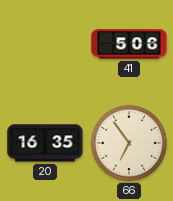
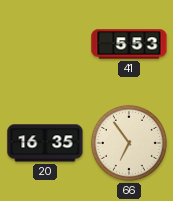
41: 5:06 -> 5:53 (129, 44)
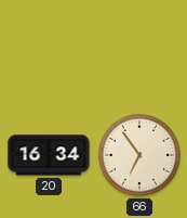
41: 5:53 -> none (129, 44)
20: 16:35 -> 16:34 (49, 155)
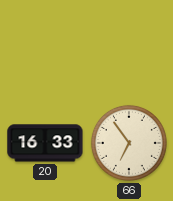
20: 16:34 -> 16:33 (45, 143)
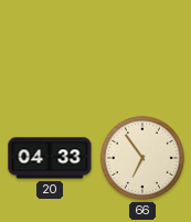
20: 16:33 -> 04:33 (50, 158)
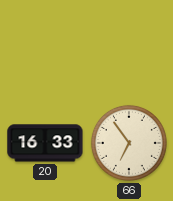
20: 04:33 -> 16:33 (45, 143)
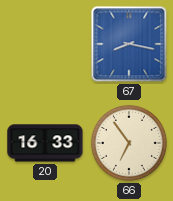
67: none -> 8:17 (129, 44)
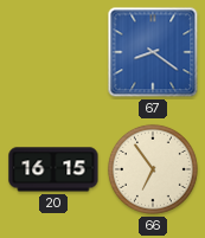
67: 8:17 -> 8:21 (153, 52)
20: 16:33 -> 16:15 (53, 169)
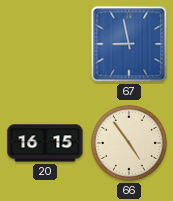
67: 8:21 -> 8:58 (129, 44)
66: 6:54 -> 4:54 (129, 143)
